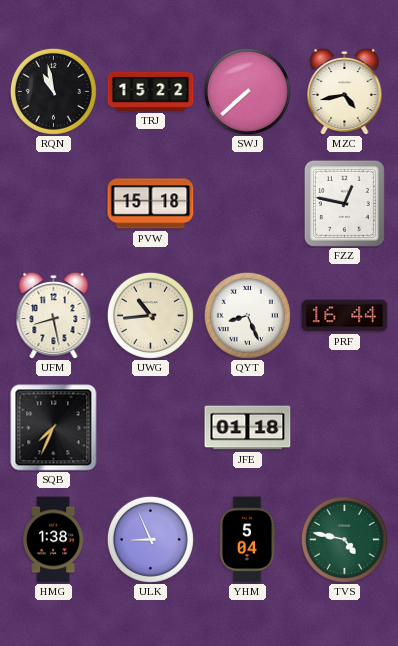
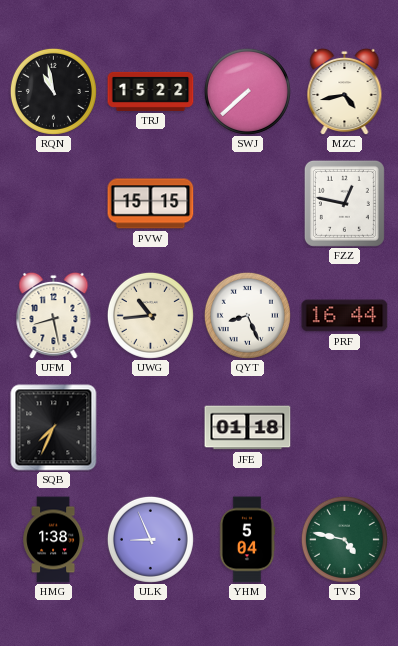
PVW: 15:18 -> 15:15 (151, 204)
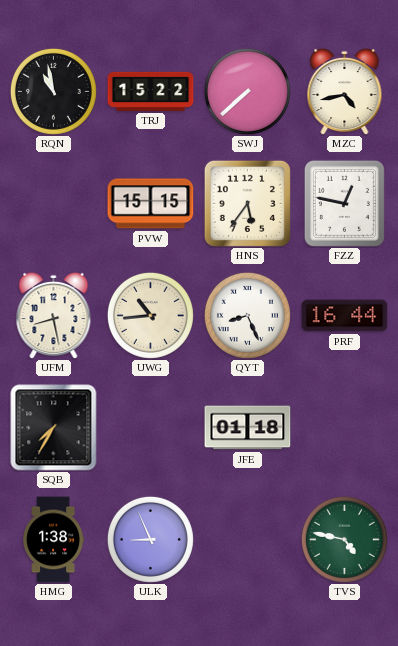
HNS: none -> 5:36 (247, 203)
SQB: 7:34 -> 7:35 (54, 428)
YHM: 5:04 -> none (247, 540)
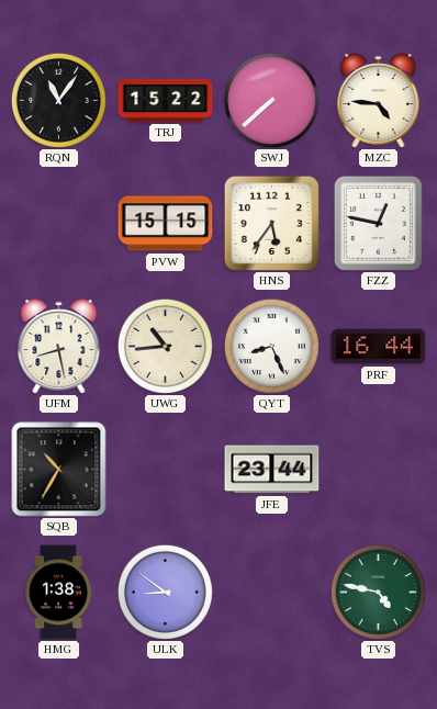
RQN: 10:58 -> 11:06 (58, 100)
MZC: 4:43 -> 4:46 (379, 100)
SQB: 7:35 -> 10:35 (59, 470)
JFE: 01:18 -> 23:44 (272, 470)
ULK: 8:56 -> 8:51 (165, 592)
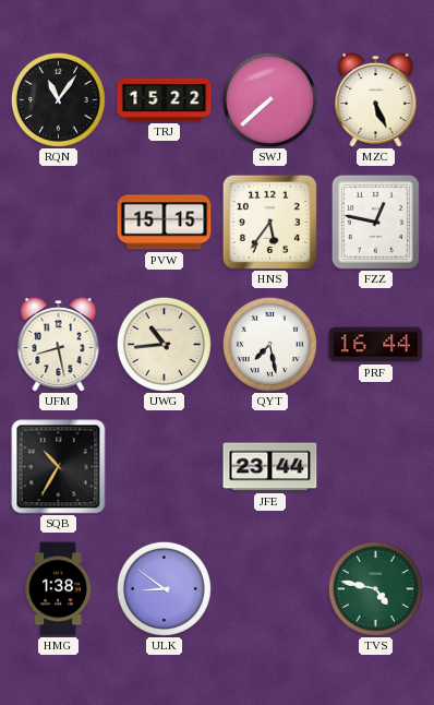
MZC: 4:46 -> 5:26 (376, 99)
QYT: 8:26 -> 7:28 (269, 344)
